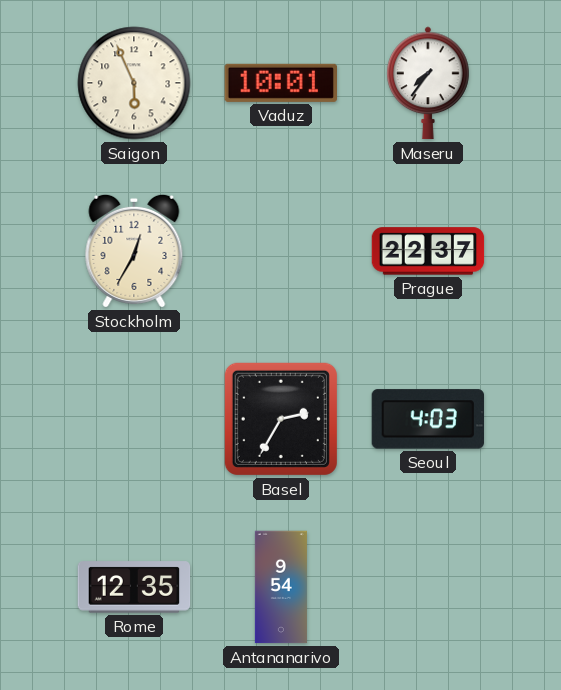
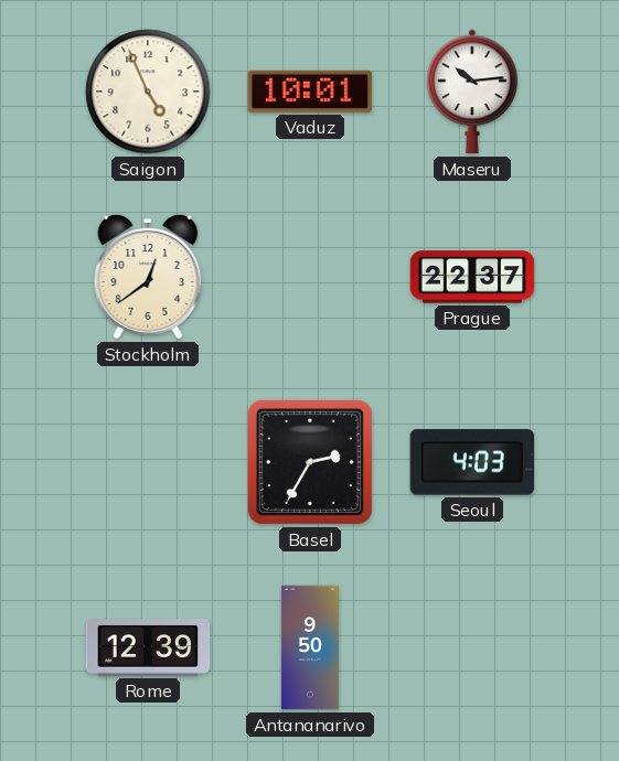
Saigon: 5:56 -> 4:56 (148, 92)
Maseru: 7:36 -> 10:14 (472, 92)
Stockholm: 12:35 -> 12:39 (148, 277)
Rome: 12:35 -> 12:39 (148, 647)
Antananarivo: 9:54 -> 9:50 (310, 647)
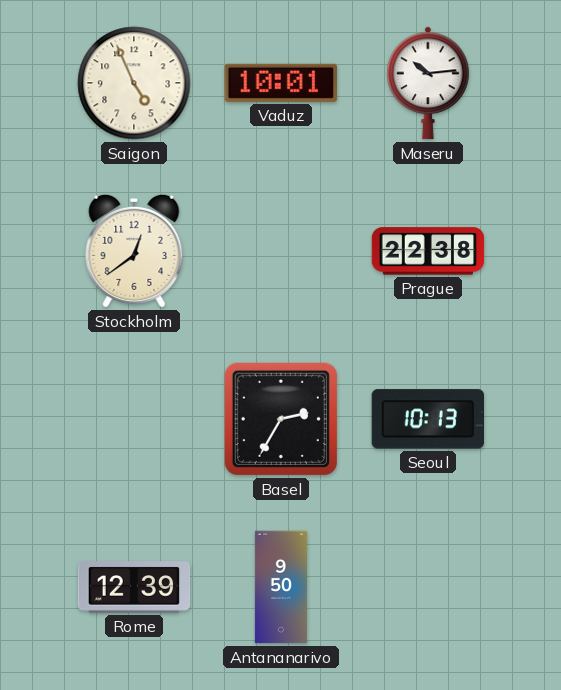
Prague: 22:37 -> 22:38 (428, 251)
Seoul: 4:03 -> 10:13 (427, 419)
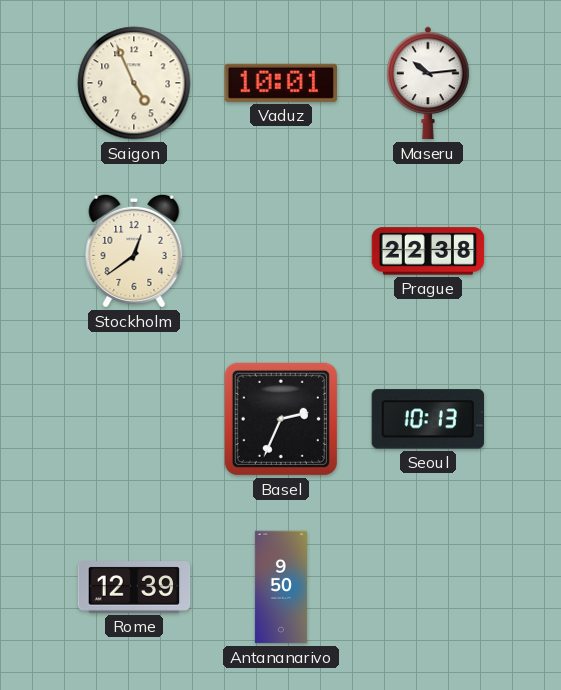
Basel: 2:35 -> 2:34 (281, 419)
